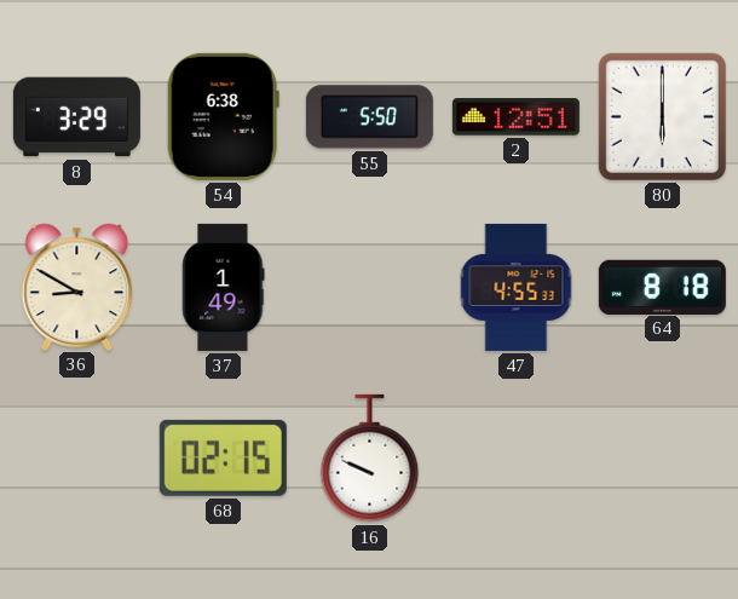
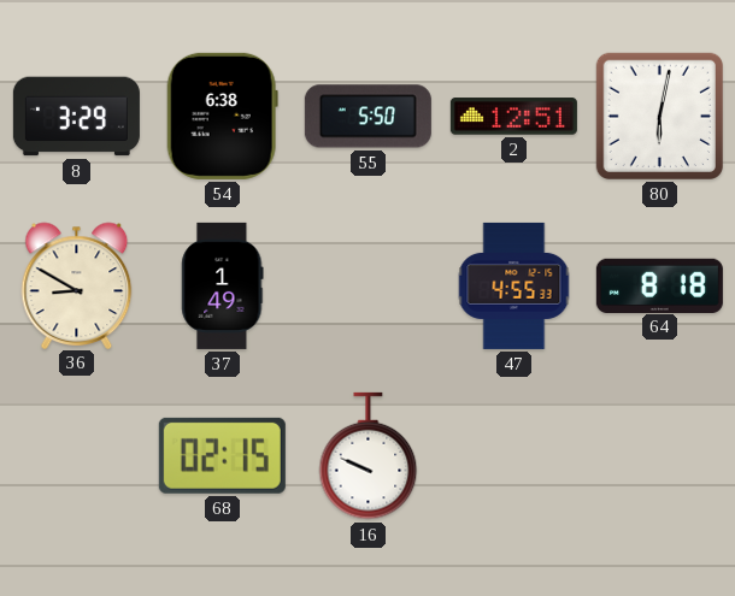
80: 6:00 -> 6:02 (659, 116)
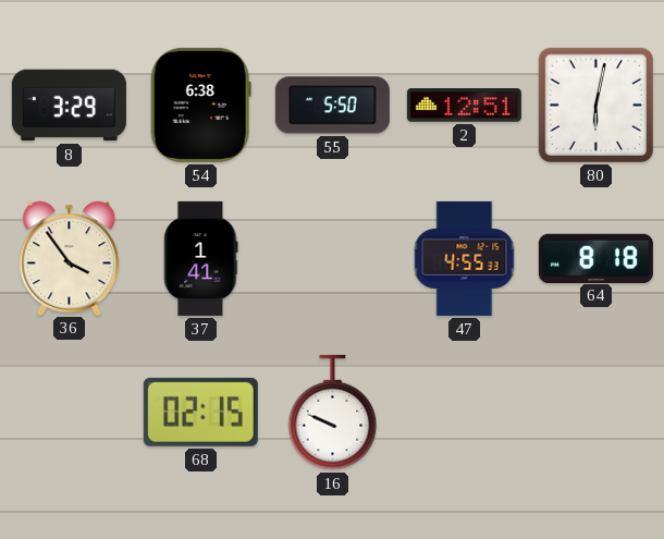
36: 8:50 -> 3:54 (70, 258)
37: 1:49 -> 1:41 (201, 258)
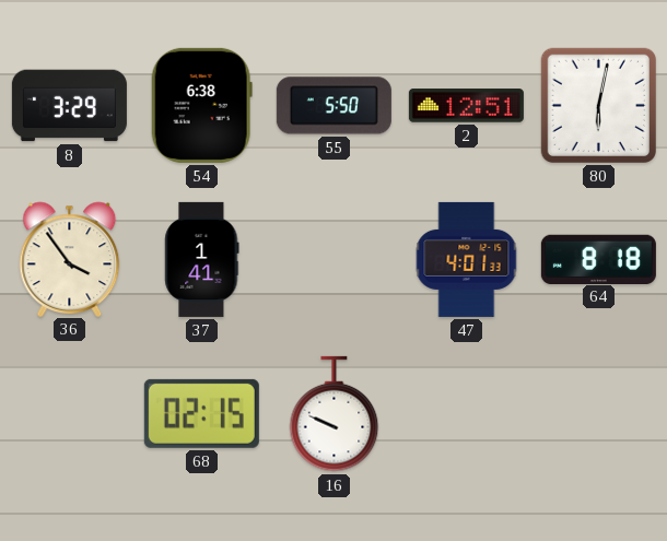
47: 4:55 -> 4:01 (467, 259)
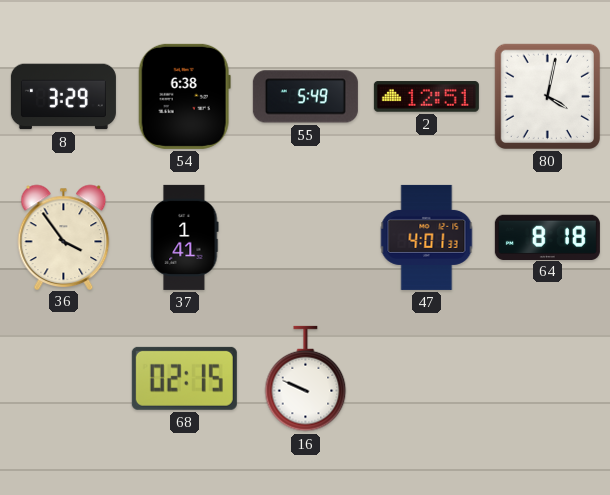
55: 5:50 -> 5:49 (305, 97)
80: 6:02 -> 4:02 (547, 96)
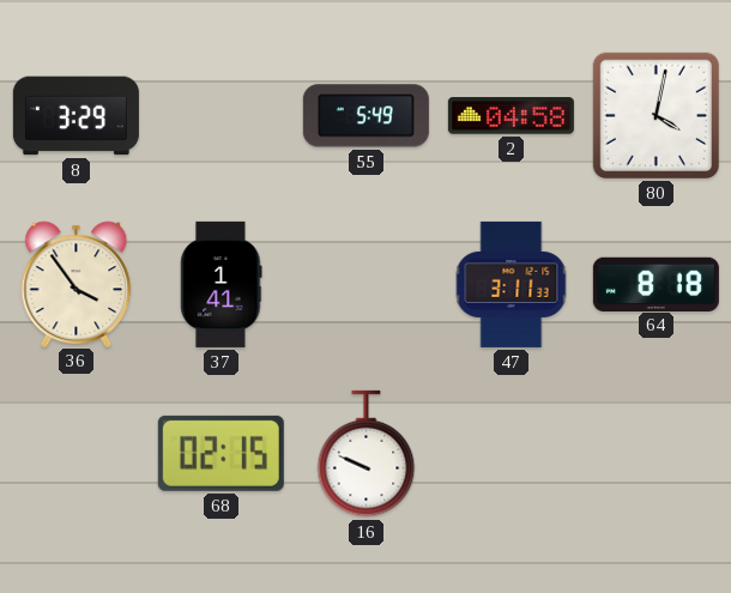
54: 6:38 -> none (184, 96)
2: 12:51 -> 04:58 (511, 116)
47: 4:01 -> 3:11 (512, 284)
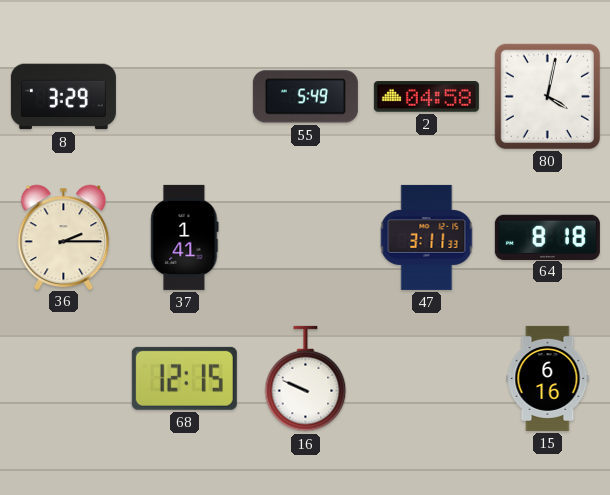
36: 3:54 -> 2:15 (64, 237)
68: 02:15 -> 12:15 (184, 378)
15: none -> 6:16 (548, 378)
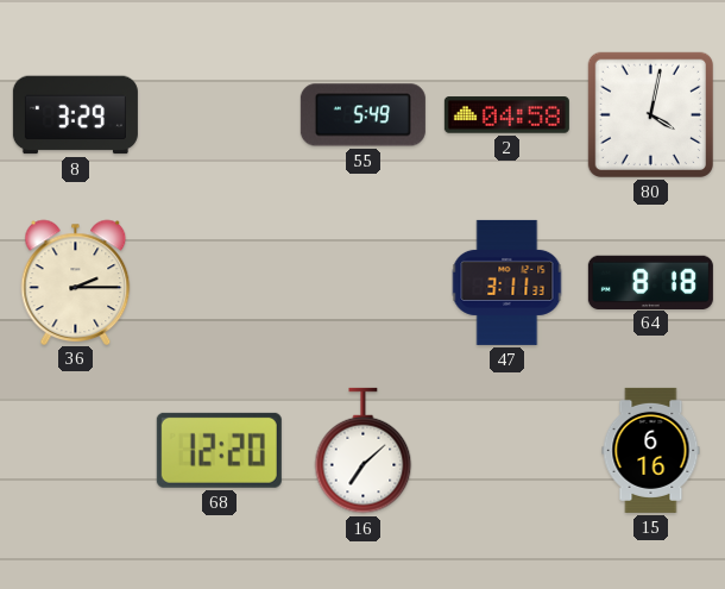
37: 1:41 -> none (185, 237)
68: 12:15 -> 12:20 (219, 450)
16: 9:49 -> 7:08 (364, 451)
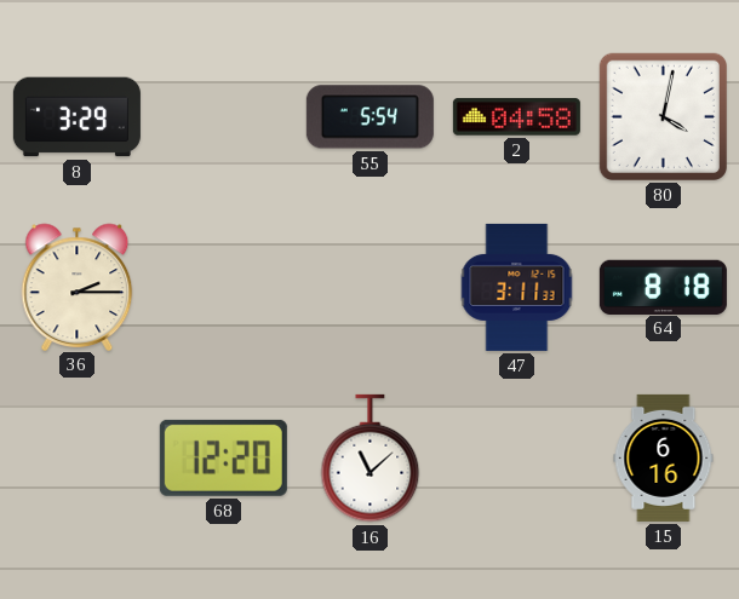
55: 5:49 -> 5:54 (369, 117)
16: 7:08 -> 11:08 (371, 459)
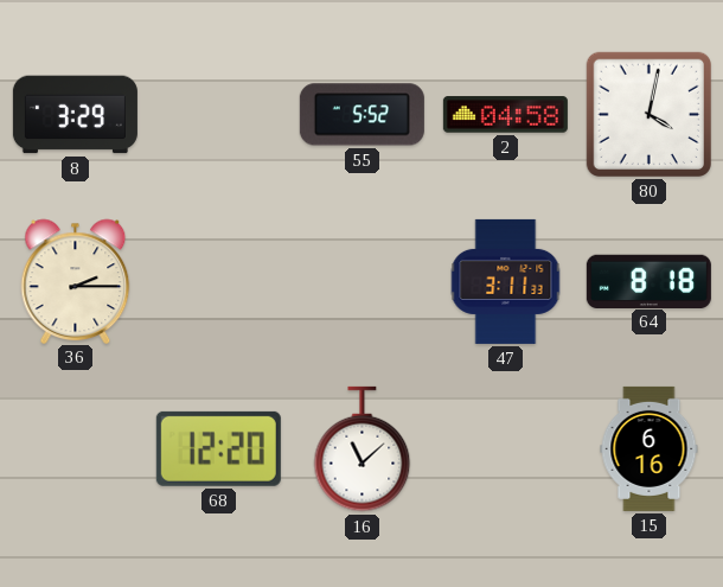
55: 5:54 -> 5:52 (361, 115)
